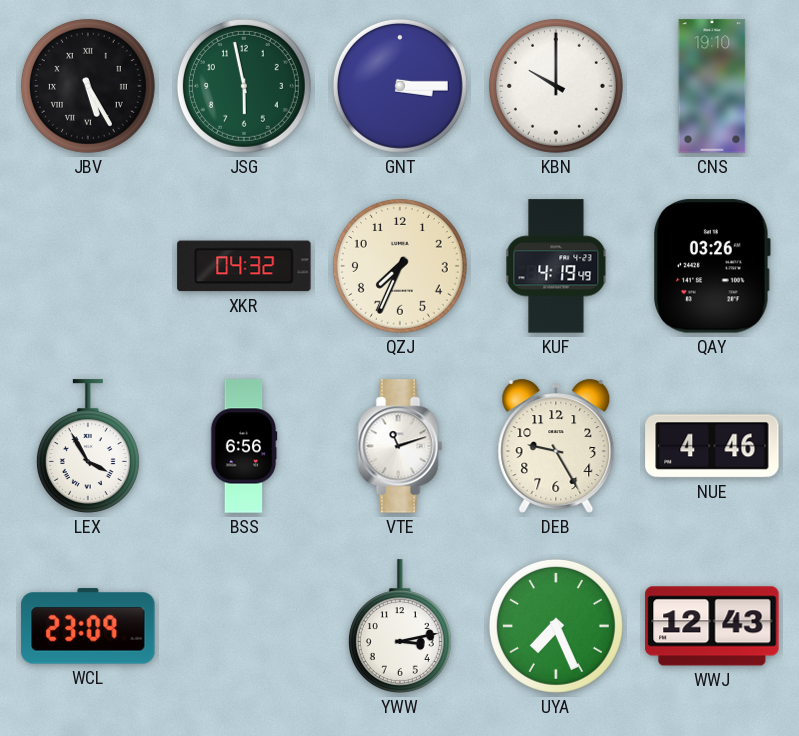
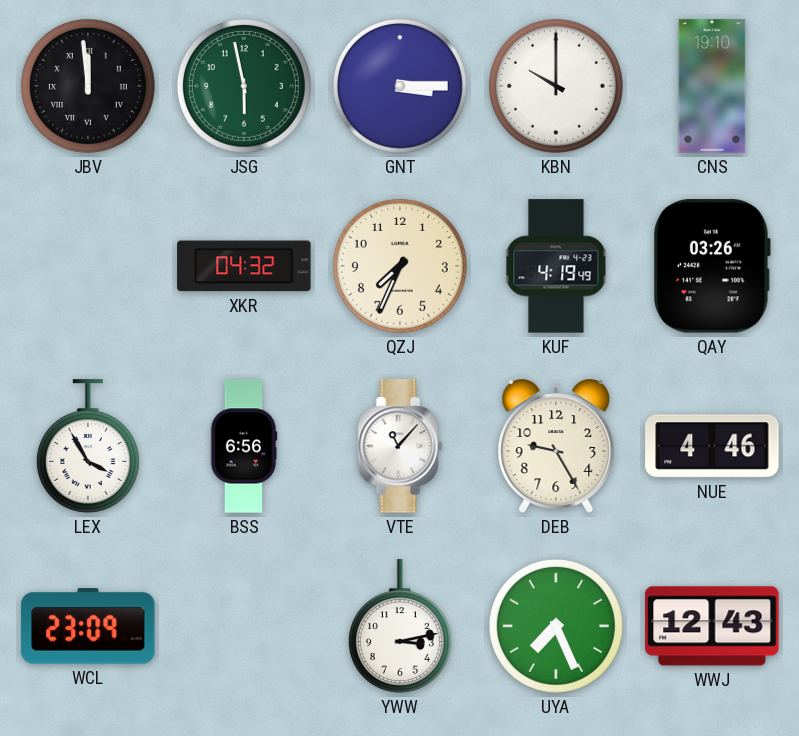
JBV: 5:25 -> 11:59 (88, 86)
VTE: 11:12 -> 11:07 (400, 446)
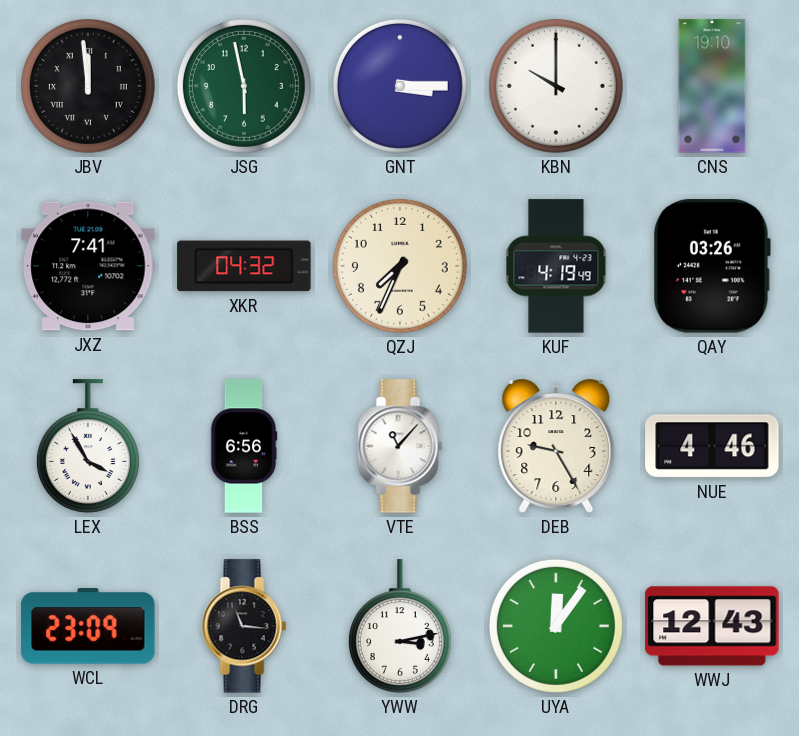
JXZ: none -> 7:41 (88, 266)
DRG: none -> 11:16 (244, 626)
UYA: 7:26 -> 12:06 (556, 626)
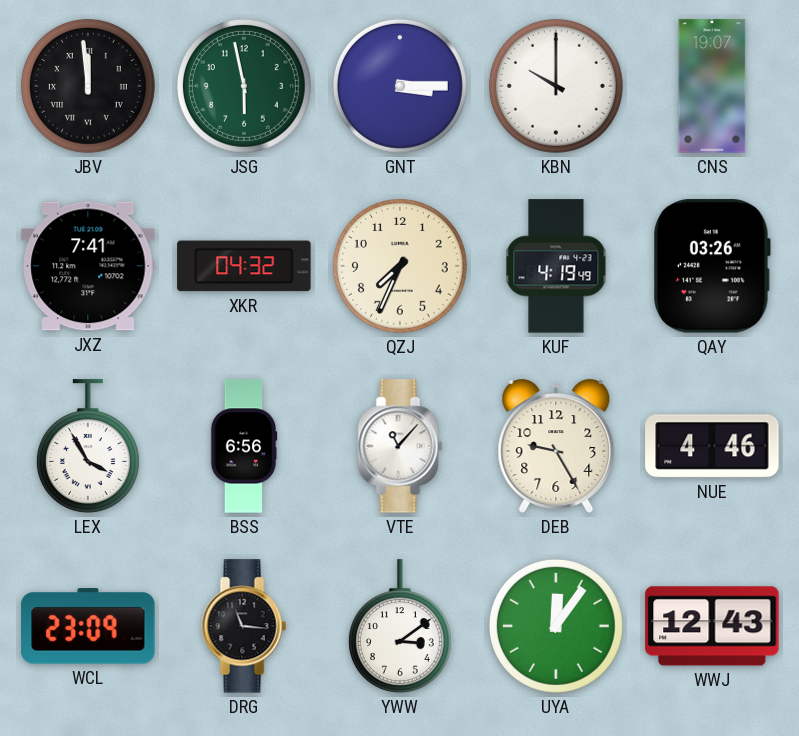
CNS: 19:10 -> 19:07 (712, 86)
YWW: 3:13 -> 3:09 (400, 626)
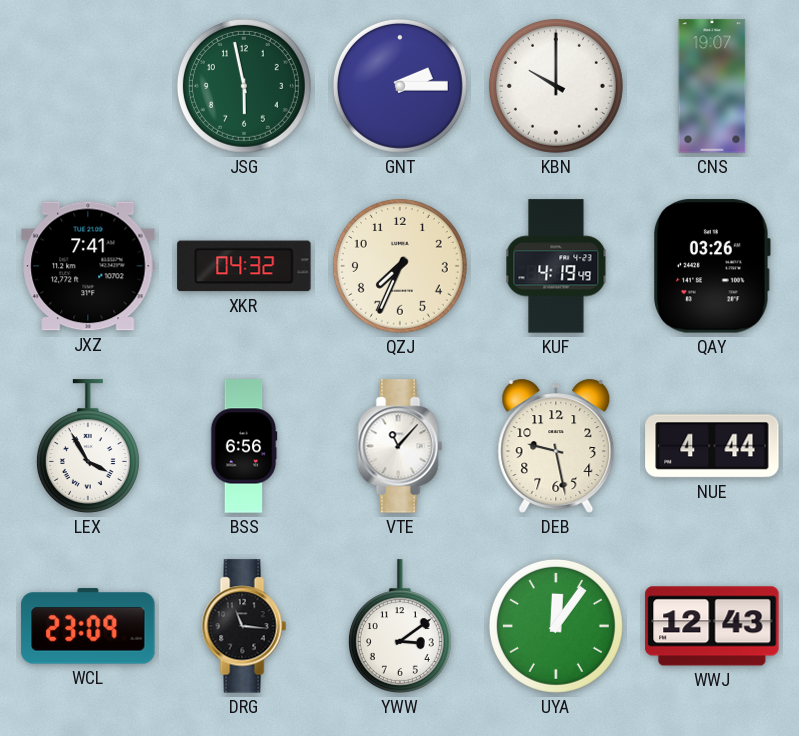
JBV: 11:59 -> none (88, 86)
GNT: 3:15 -> 2:15 (400, 86)
DEB: 9:25 -> 9:28 (556, 446)
NUE: 4:46 -> 4:44 (712, 446)
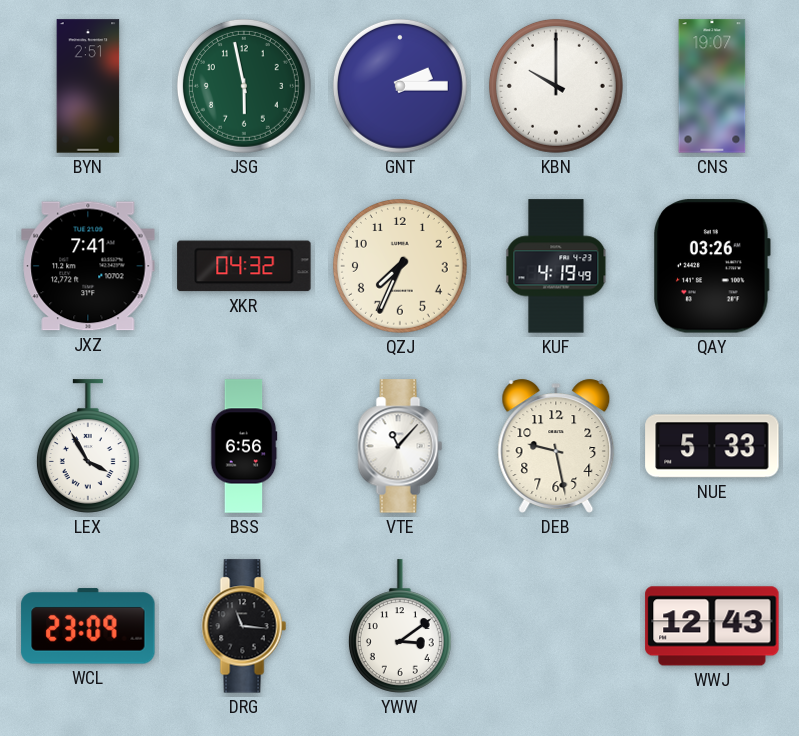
BYN: none -> 2:51 (88, 86)
NUE: 4:44 -> 5:33 (712, 446)
UYA: 12:06 -> none (556, 626)
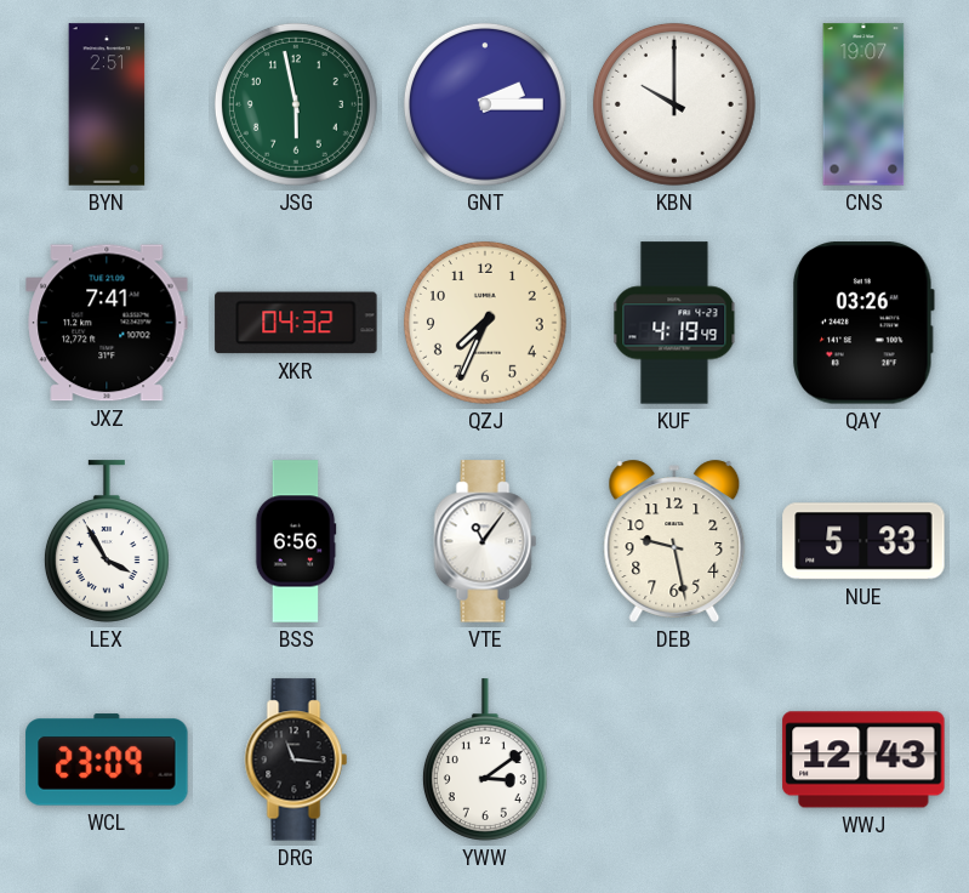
VTE: 11:07 -> 11:06 (485, 541)
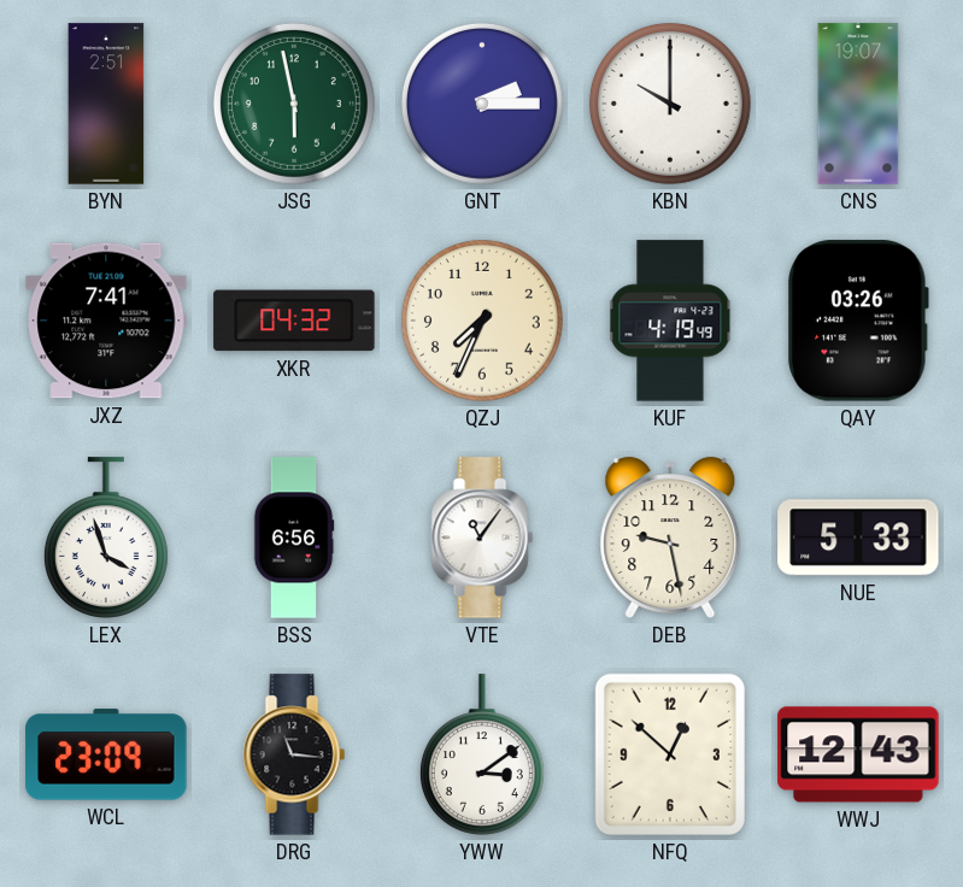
LEX: 3:55 -> 3:57 (106, 538)
NFQ: none -> 12:52 (670, 754)
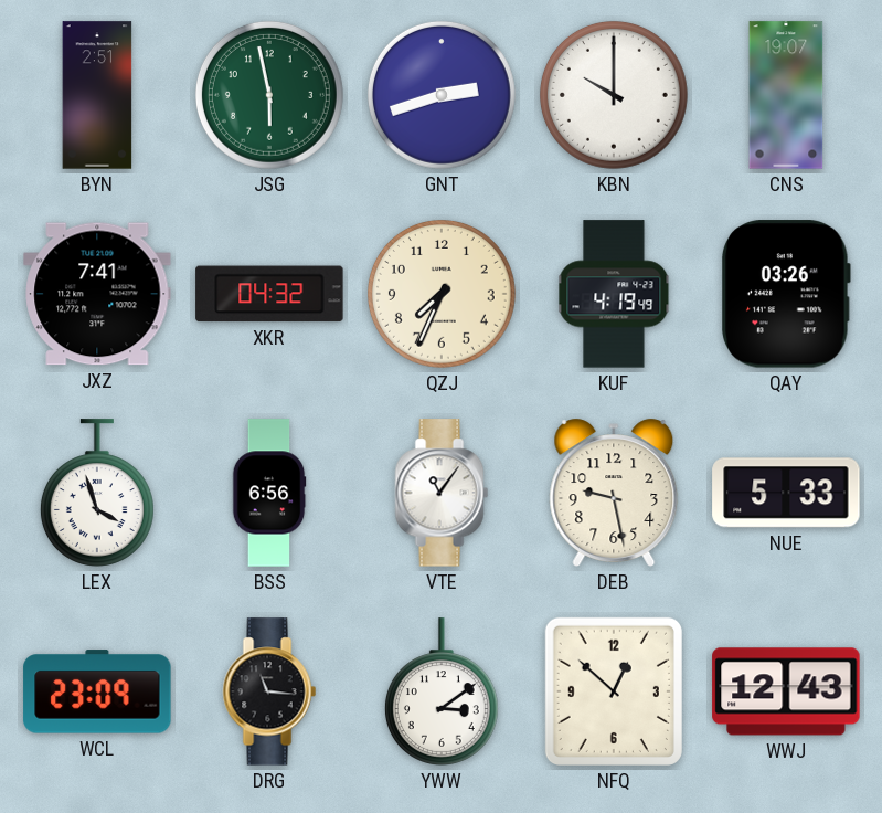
GNT: 2:15 -> 2:42 (442, 95)
